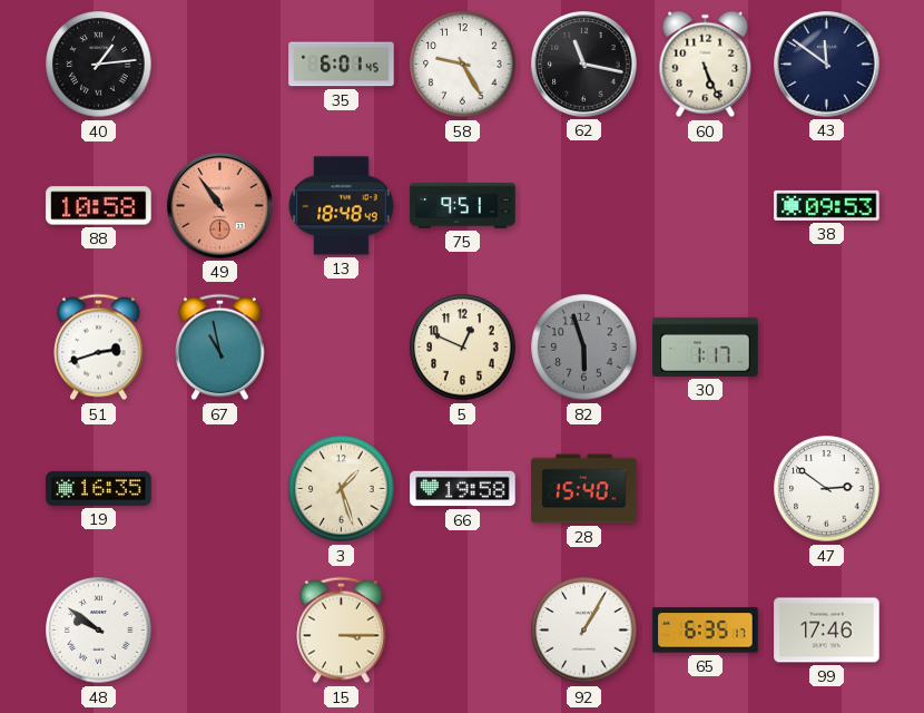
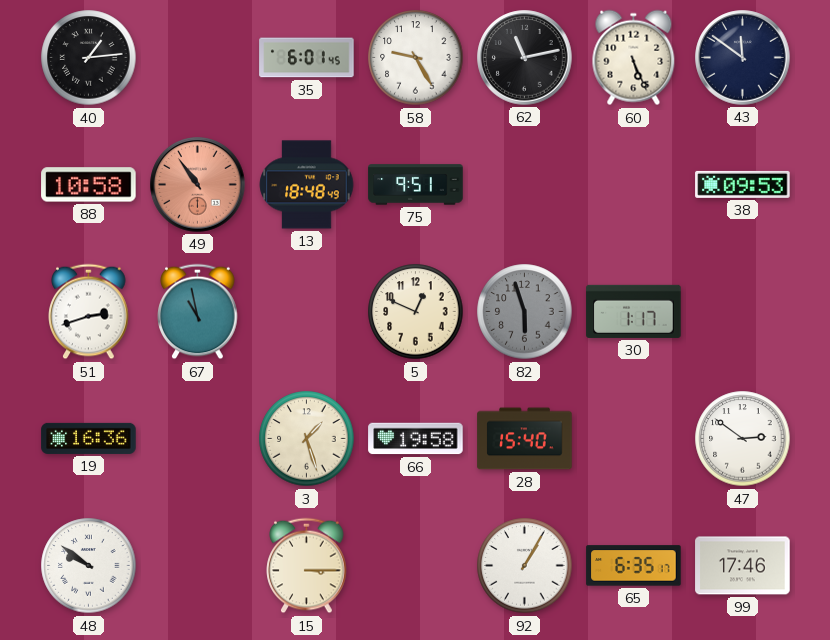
62: 11:17 -> 11:13 (525, 58)
19: 16:35 -> 16:36 (89, 438)
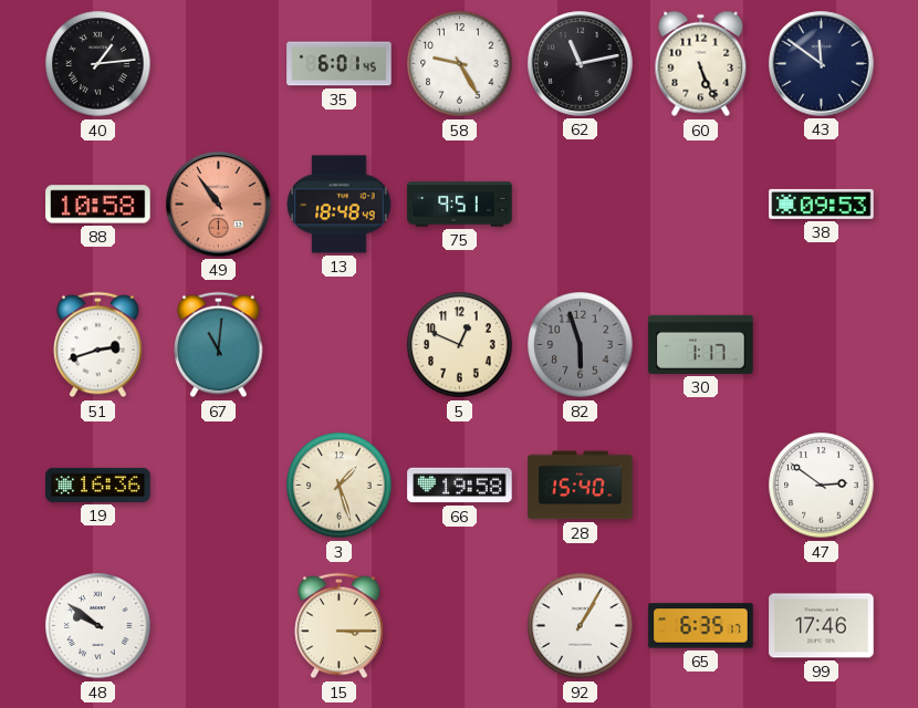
67: 10:58 -> 11:01 (219, 345)
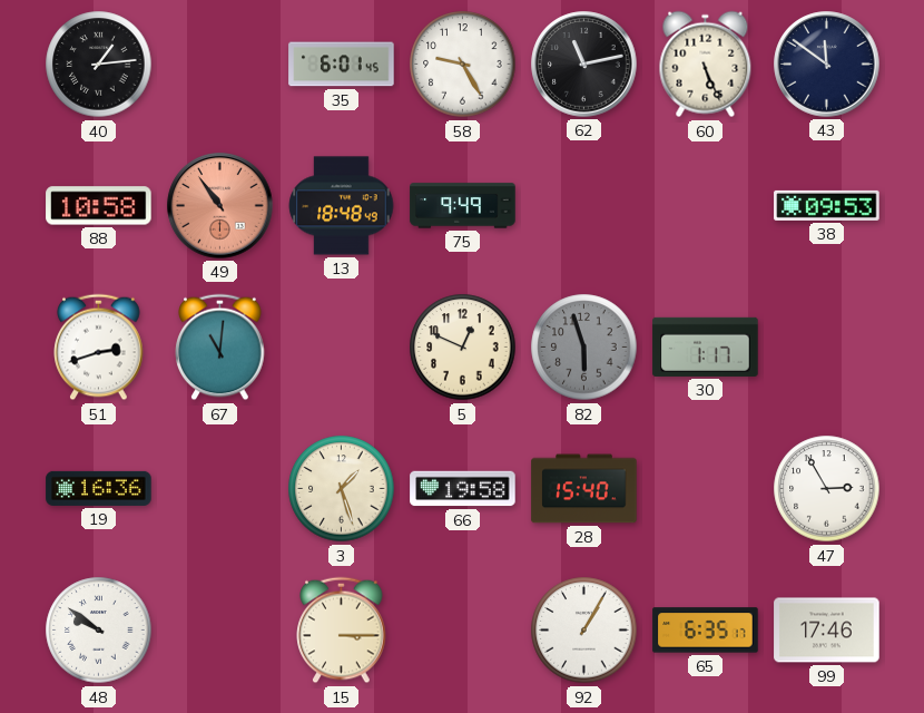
75: 9:51 -> 9:49 (463, 206)
47: 2:51 -> 2:55 (827, 489)
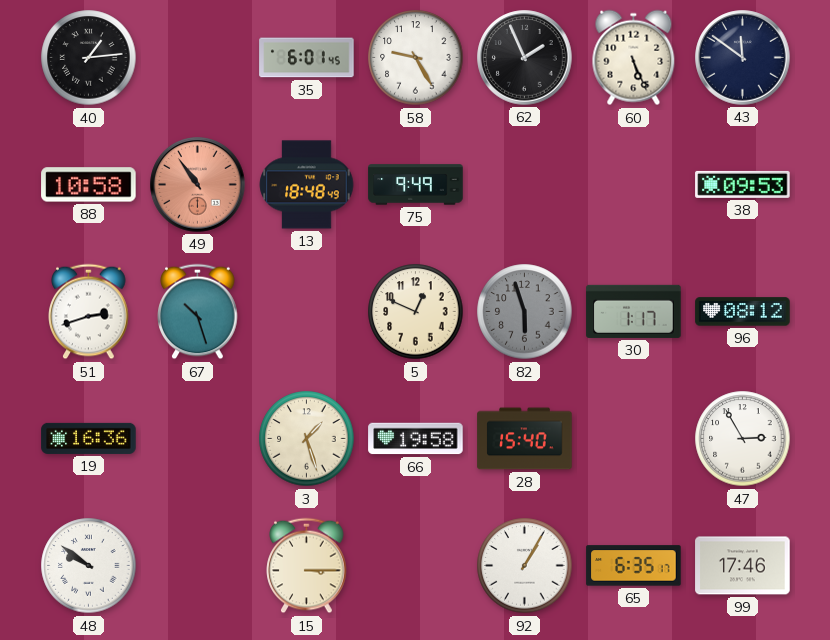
62: 11:13 -> 1:56 (525, 58)
67: 11:01 -> 10:27 (198, 312)
96: none -> 08:12 (743, 312)
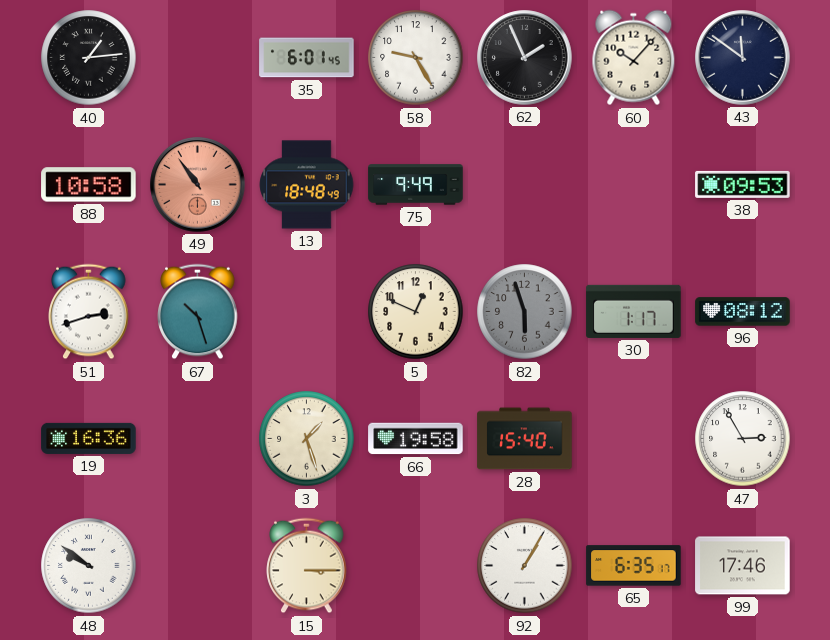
60: 5:26 -> 10:07 (634, 58)
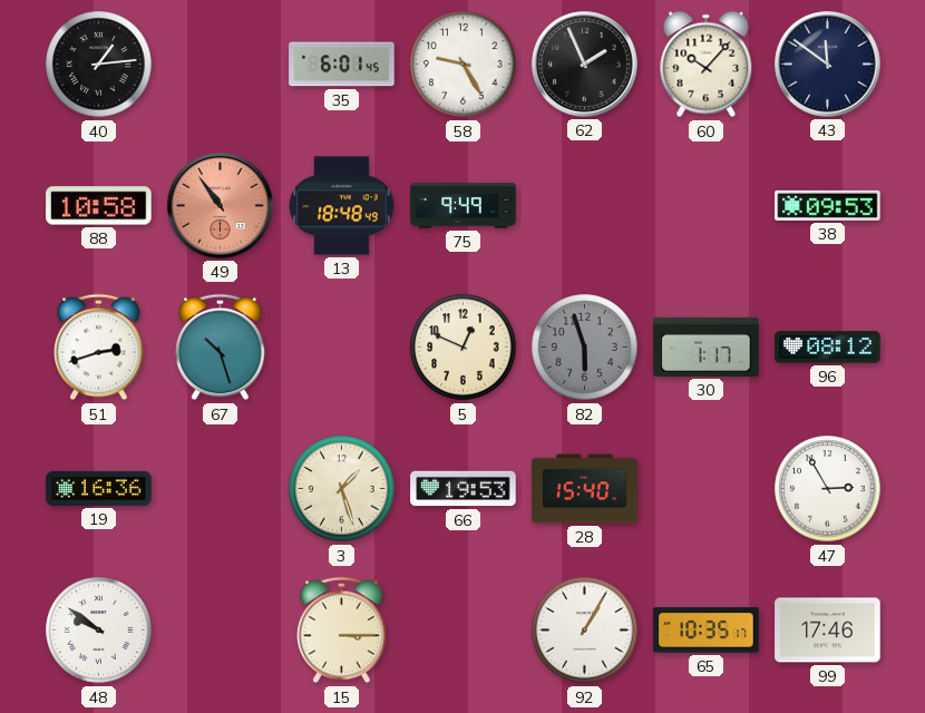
66: 19:58 -> 19:53 (464, 489)
65: 6:35 -> 10:35 (707, 631)
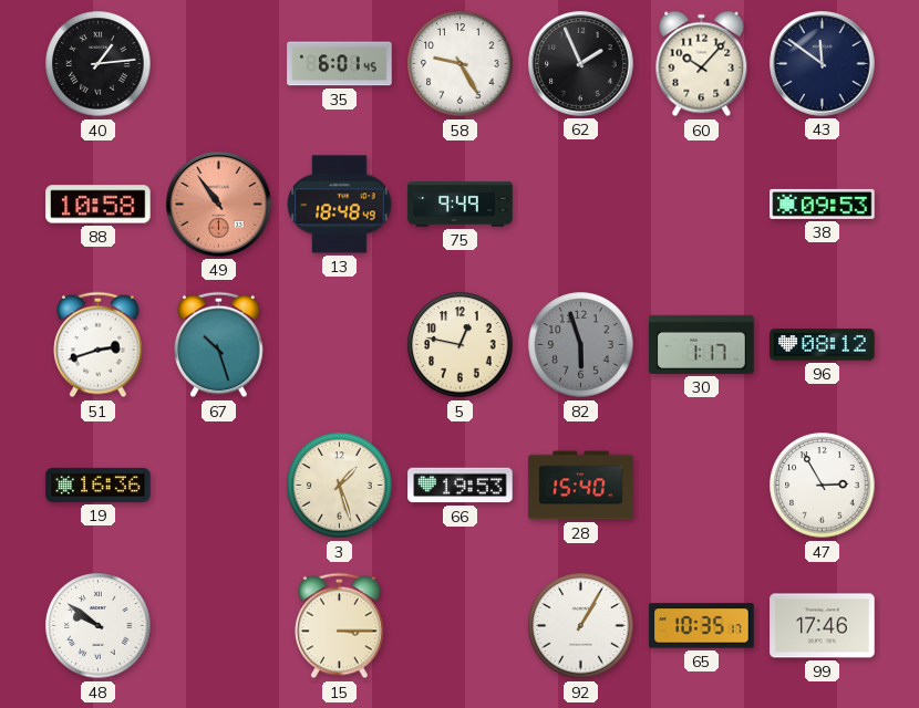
5: 12:49 -> 12:47 (461, 345)
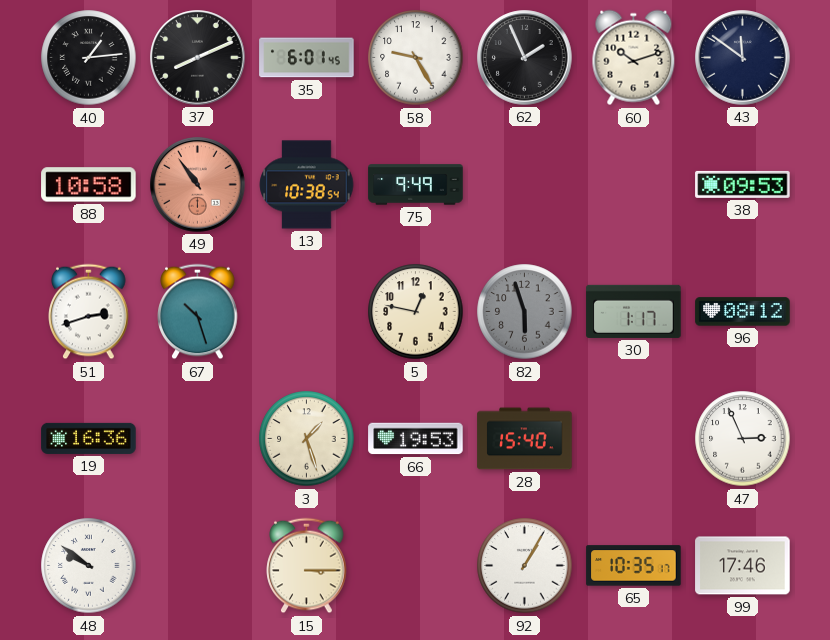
37: none -> 8:11 (198, 58)
60: 10:07 -> 10:12 (634, 58)
13: 18:48 -> 10:38 (307, 185)
47: 2:55 -> 2:56 (743, 439)
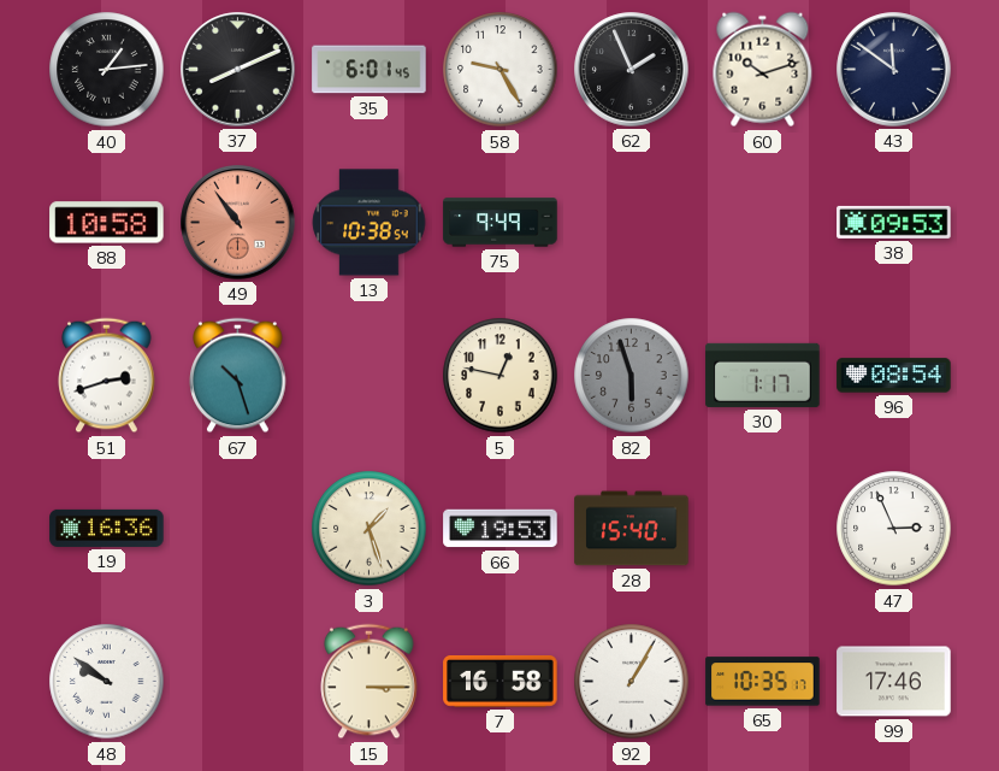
96: 08:12 -> 08:54 (894, 376)
7: none -> 16:58 (501, 681)
